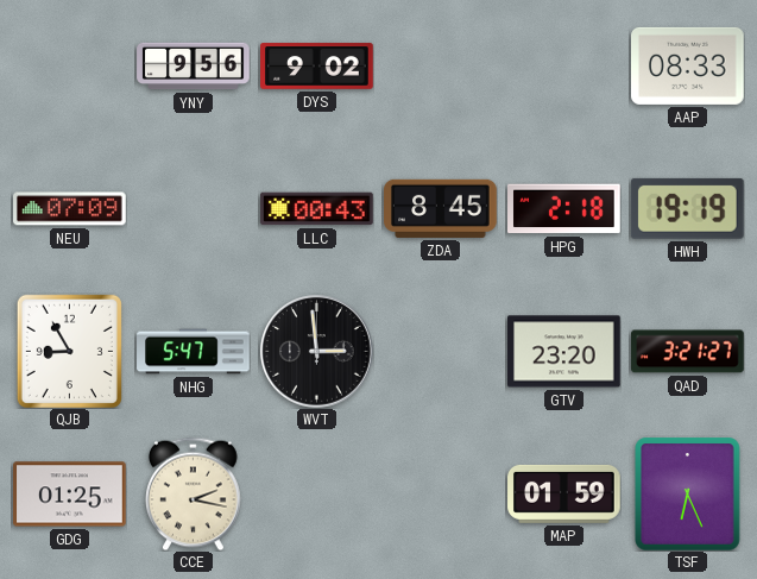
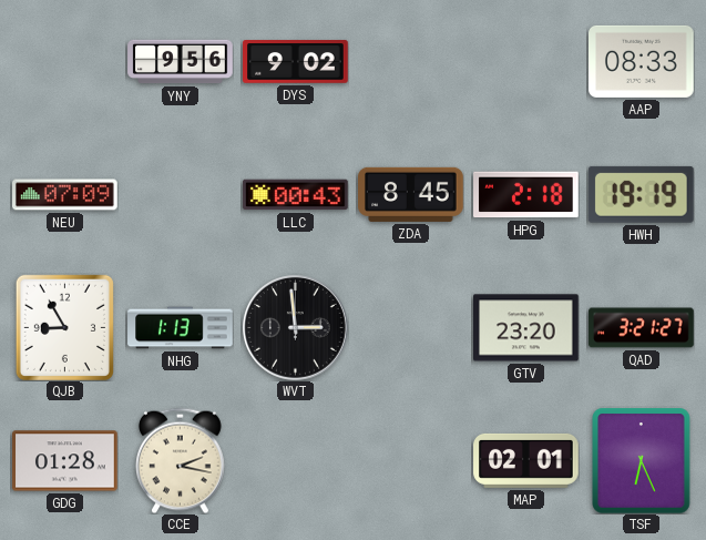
NHG: 5:47 -> 1:13 (181, 328)
GDG: 01:25 -> 01:28 (65, 461)
MAP: 01:59 -> 02:01 (526, 460)
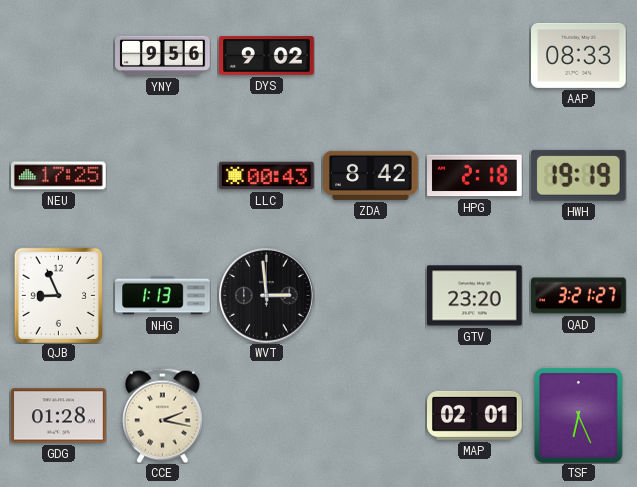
NEU: 07:09 -> 17:25 (59, 176)
ZDA: 8:45 -> 8:42 (371, 175)
QJB: 8:55 -> 8:56 (58, 295)
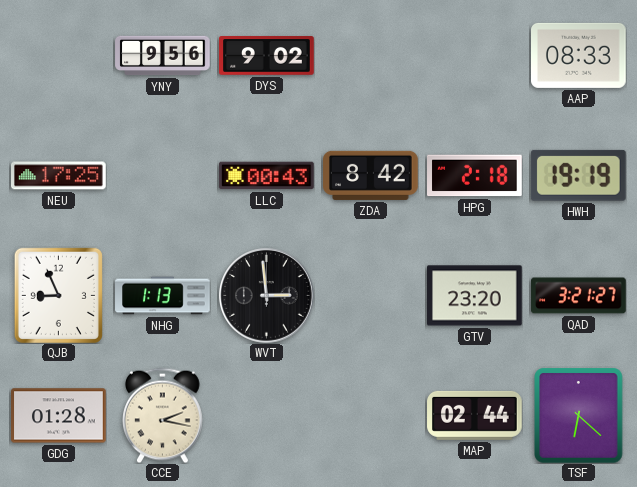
MAP: 02:01 -> 02:44 (475, 415)
TSF: 6:26 -> 6:22 (579, 415)
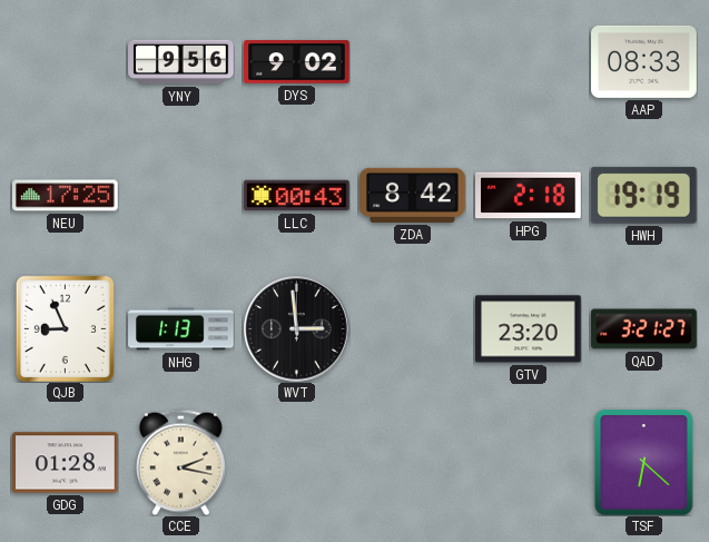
MAP: 02:44 -> none (475, 415)
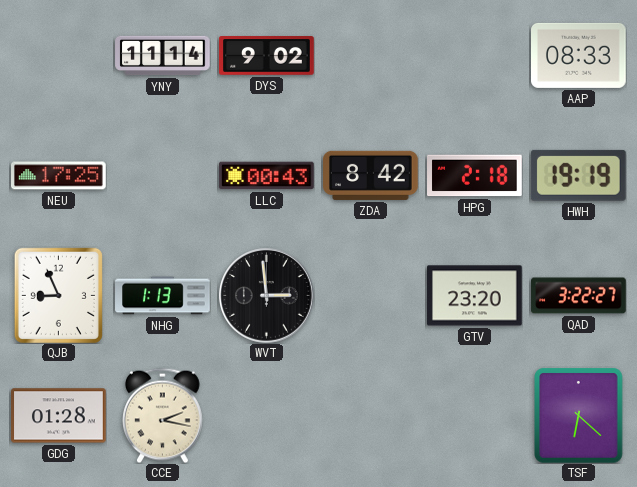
YNY: 9:56 -> 11:14 (163, 56)
QAD: 3:21 -> 3:22 (579, 296)
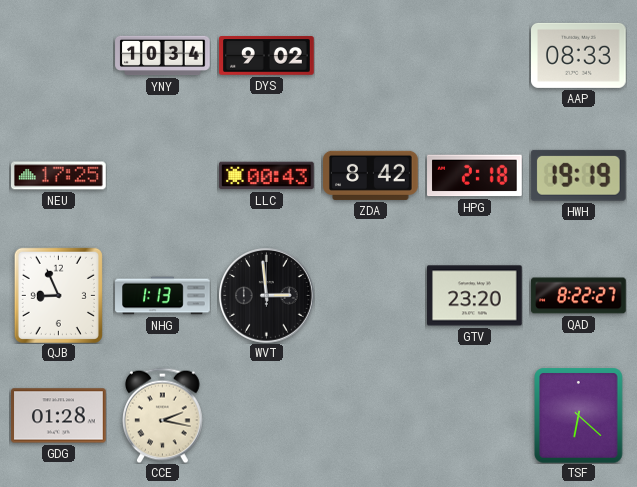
YNY: 11:14 -> 10:34 (163, 56)
QAD: 3:22 -> 8:22 (579, 296)
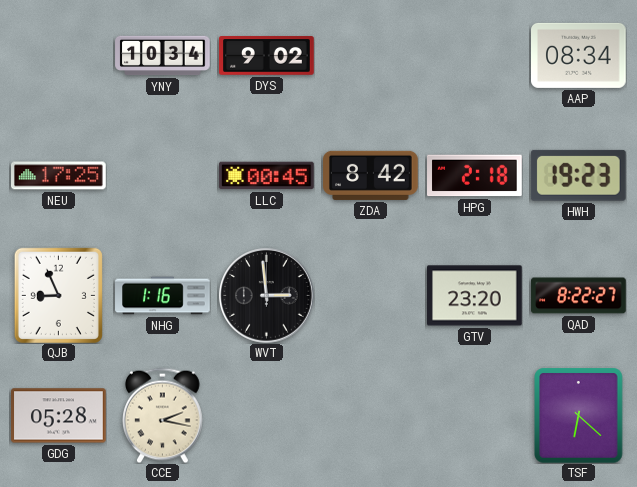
AAP: 08:33 -> 08:34 (579, 55)
LLC: 00:43 -> 00:45 (267, 176)
HWH: 19:19 -> 19:23 (578, 175)
NHG: 1:13 -> 1:16 (163, 296)
GDG: 01:28 -> 05:28 (59, 416)
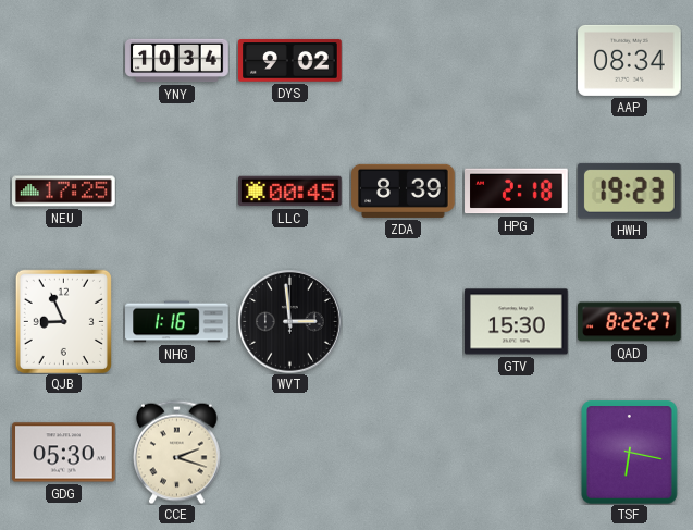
ZDA: 8:42 -> 8:39 (404, 190)
GTV: 23:20 -> 15:30 (517, 322)
GDG: 05:28 -> 05:30 (64, 453)
CCE: 2:17 -> 2:18 (177, 452)
TSF: 6:22 -> 6:17 (630, 452)
